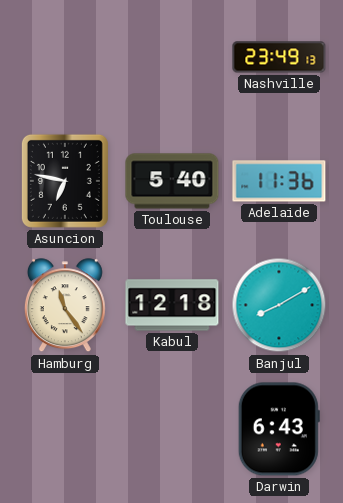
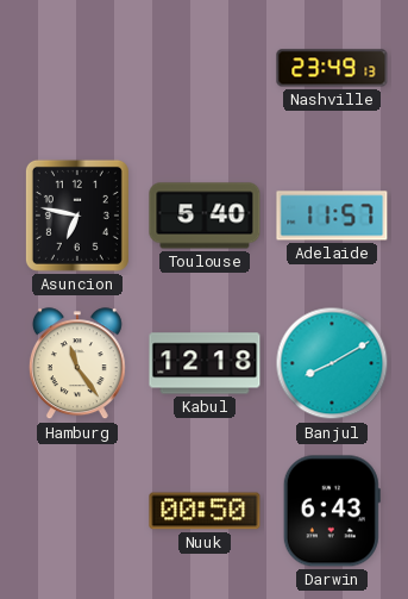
Adelaide: 11:36 -> 11:57 (332, 216)
Nuuk: none -> 00:50 (205, 511)
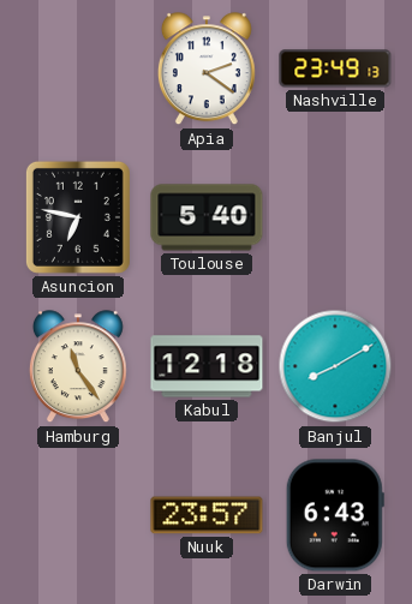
Apia: none -> 2:21 (207, 70)
Adelaide: 11:57 -> none (332, 216)
Nuuk: 00:50 -> 23:57 (207, 515)
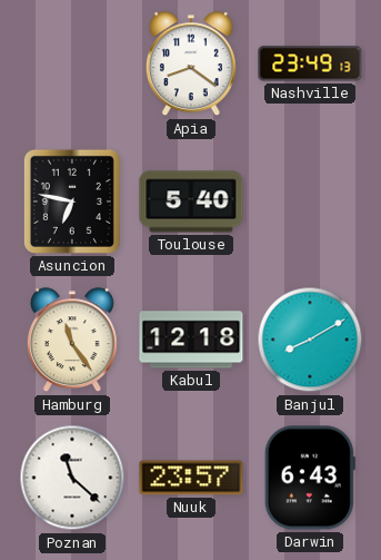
Apia: 2:21 -> 8:21 (191, 65)
Poznan: none -> 11:22 (72, 478)
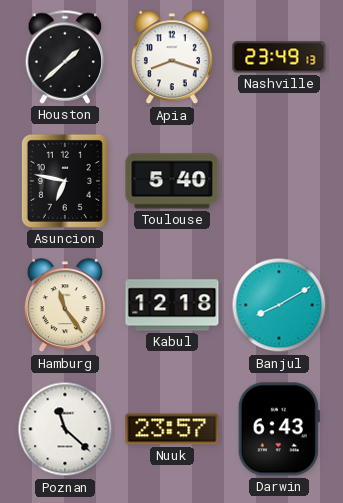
Houston: none -> 1:38 (65, 57)
Apia: 8:21 -> 8:18 (172, 58)
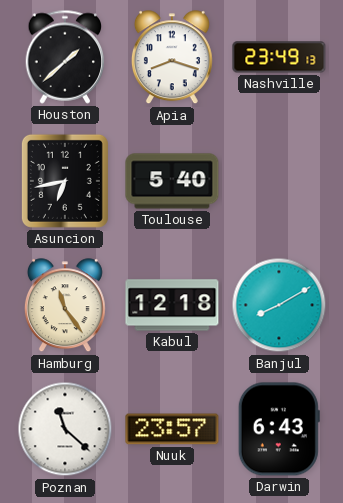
Asuncion: 6:47 -> 6:43 (65, 181)
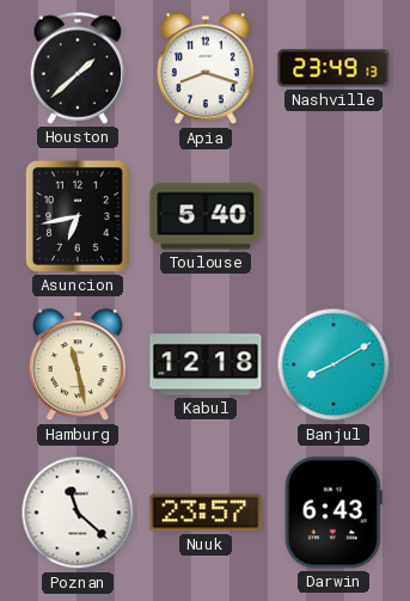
Hamburg: 11:24 -> 11:28 (78, 366)
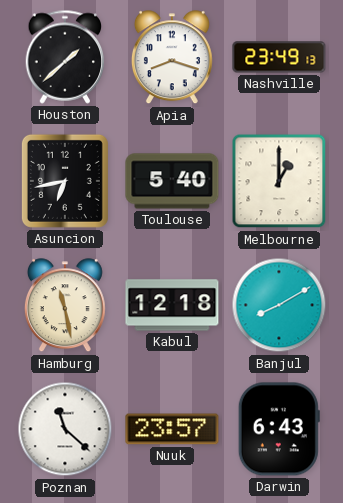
Melbourne: none -> 1:00 (279, 181)
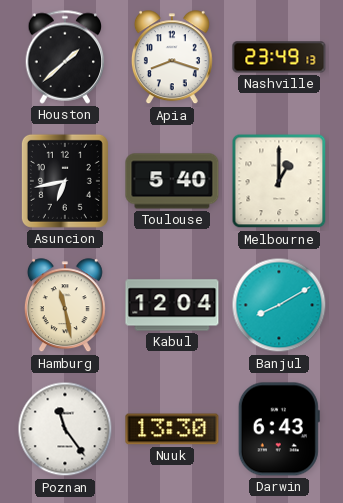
Kabul: 12:18 -> 12:04 (172, 305)
Poznan: 11:22 -> 11:24 (65, 429)
Nuuk: 23:57 -> 13:30 (172, 429)
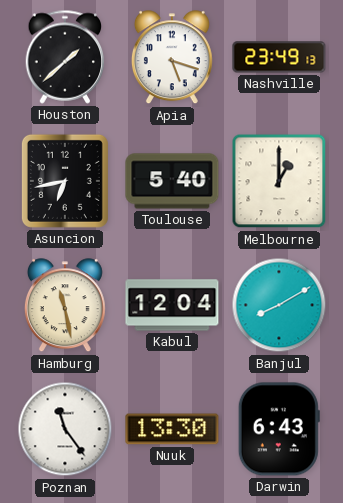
Apia: 8:18 -> 5:18 (172, 58)
